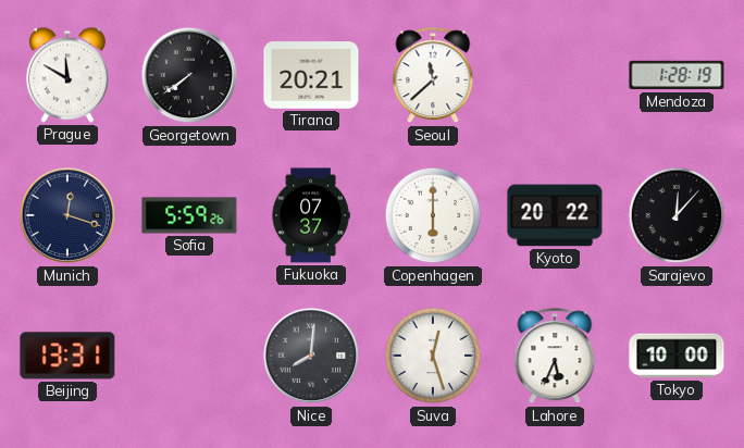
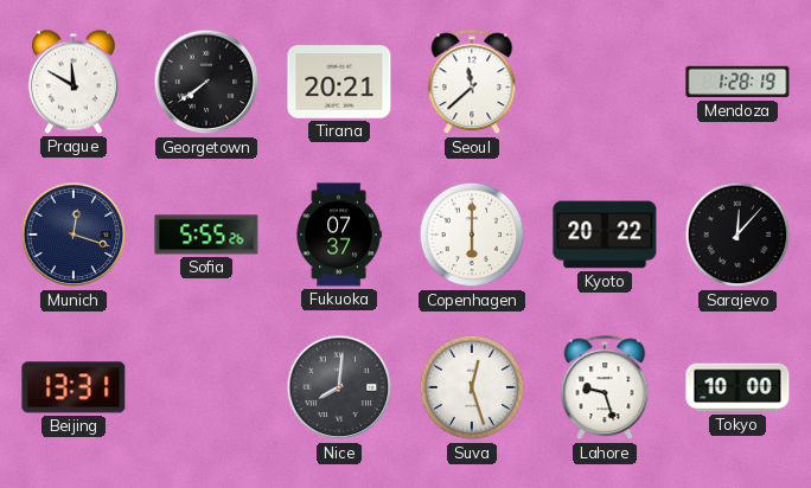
Sofia: 5:59 -> 5:55 (206, 235)
Lahore: 5:34 -> 9:27 (605, 389)
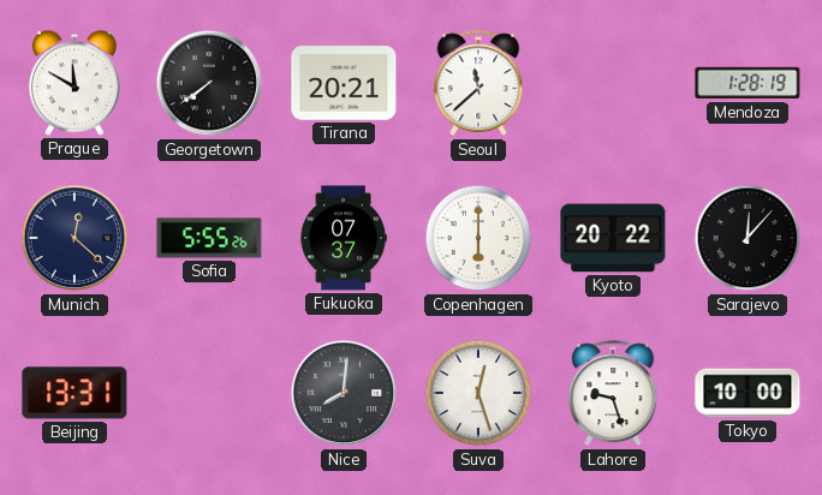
Munich: 12:18 -> 12:22 (75, 238)
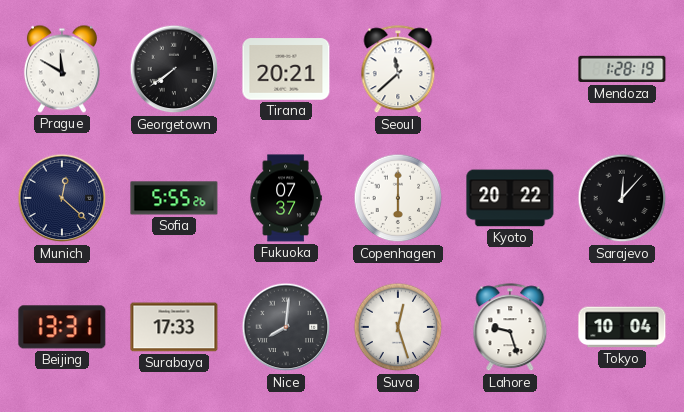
Surabaya: none -> 17:33 (174, 327)
Tokyo: 10:00 -> 10:04 (622, 327)
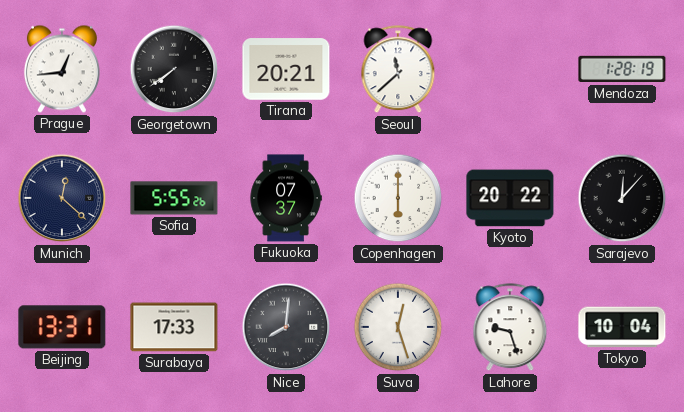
Prague: 11:50 -> 12:44 (62, 69)
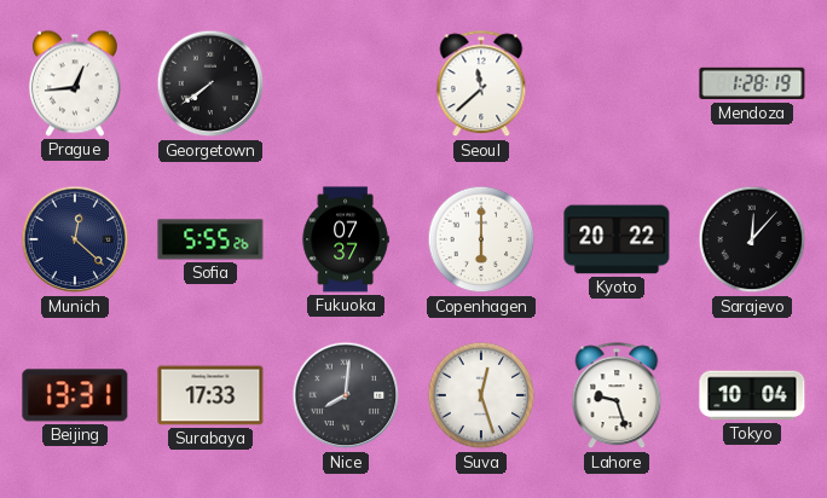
Tirana: 20:21 -> none (286, 69)
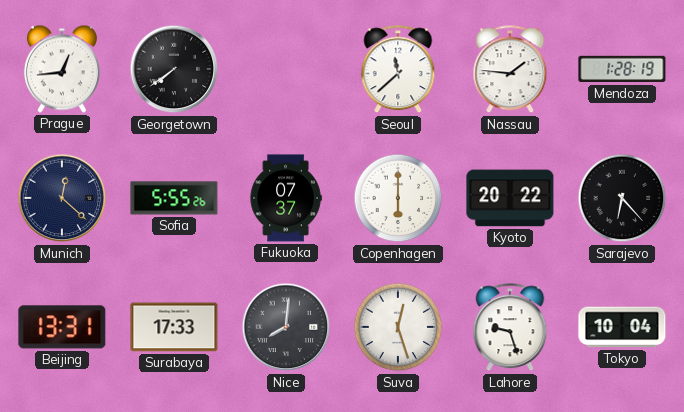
Nassau: none -> 1:46 (510, 70)
Sarajevo: 12:07 -> 6:23 (622, 198)
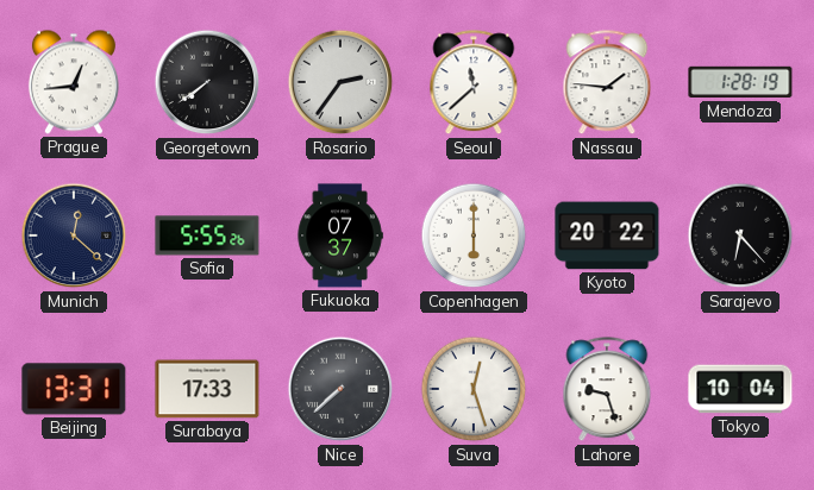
Rosario: none -> 2:36 (340, 82)
Nice: 8:01 -> 7:38 (340, 389)
